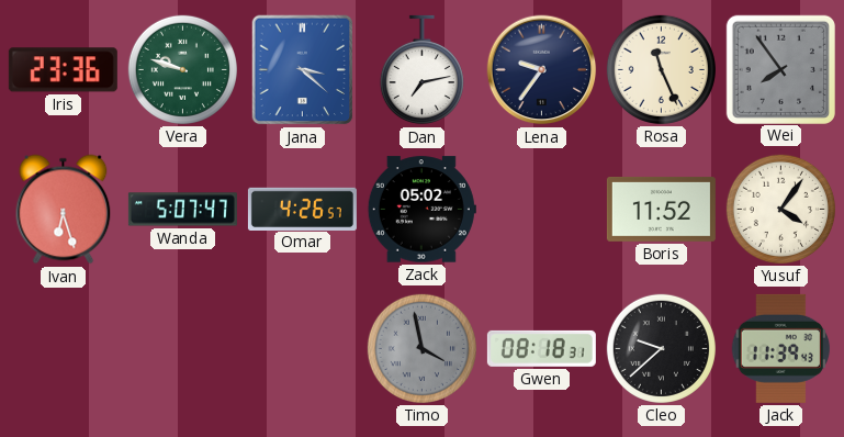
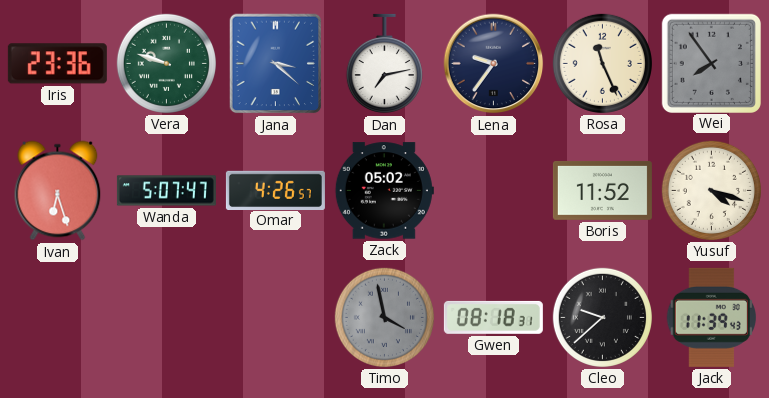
Yusuf: 4:06 -> 4:18 (711, 190)
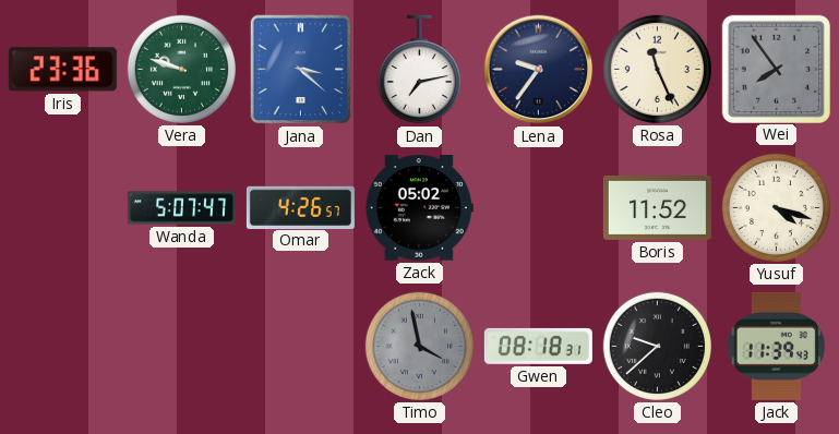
Ivan: 6:27 -> none (58, 191)
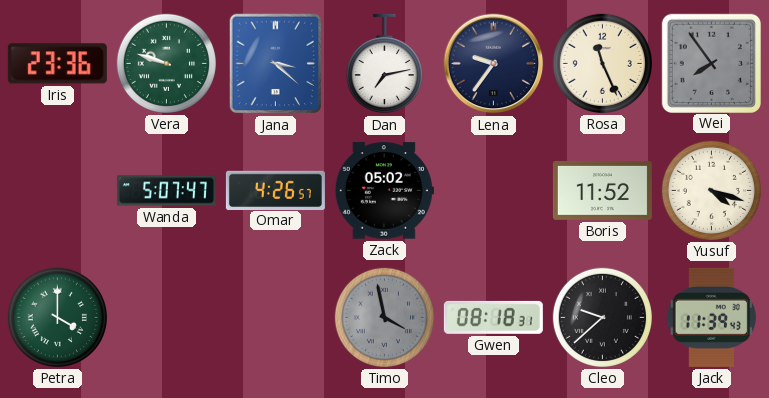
Petra: none -> 4:00 (57, 317)
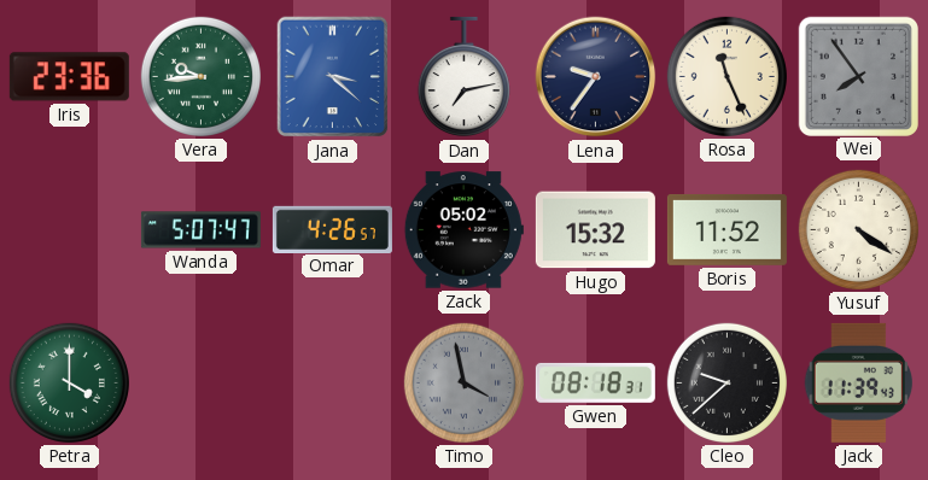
Vera: 9:48 -> 9:44 (200, 76)
Hugo: none -> 15:32 (595, 230)
Yusuf: 4:18 -> 4:21 (858, 229)
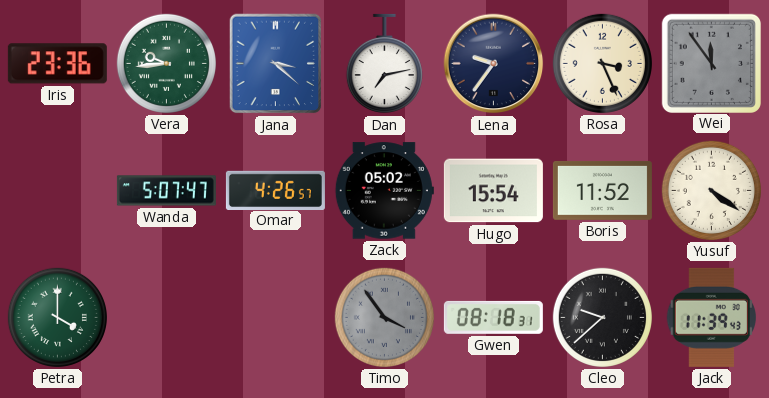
Rosa: 11:26 -> 3:26 (602, 63)
Wei: 7:54 -> 11:54 (711, 63)
Hugo: 15:32 -> 15:54 (493, 191)
Timo: 3:58 -> 3:54 (384, 317)
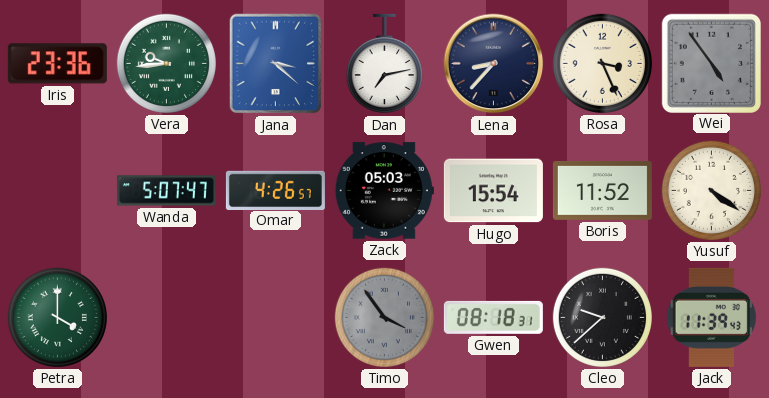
Lena: 9:36 -> 8:37 (494, 64)
Wei: 11:54 -> 4:54 (711, 63)
Zack: 05:02 -> 05:03 (384, 191)
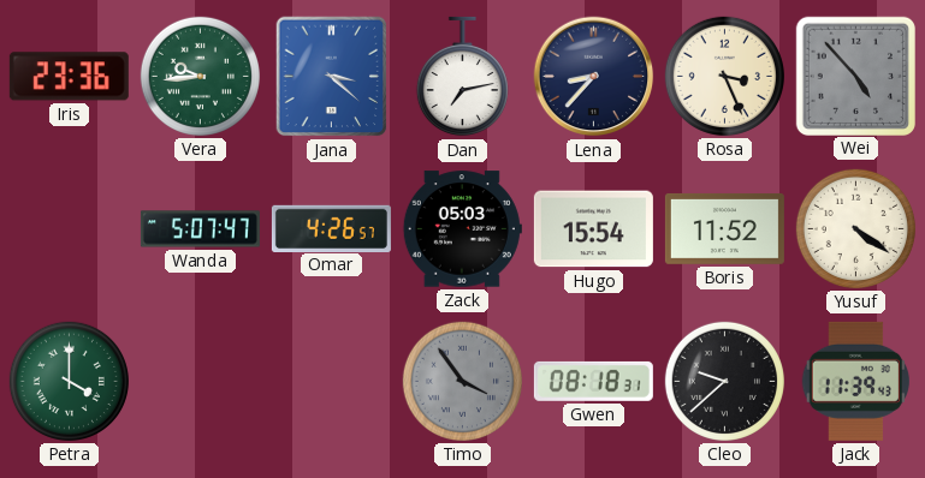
Wei: 4:54 -> 4:53 (855, 76)
